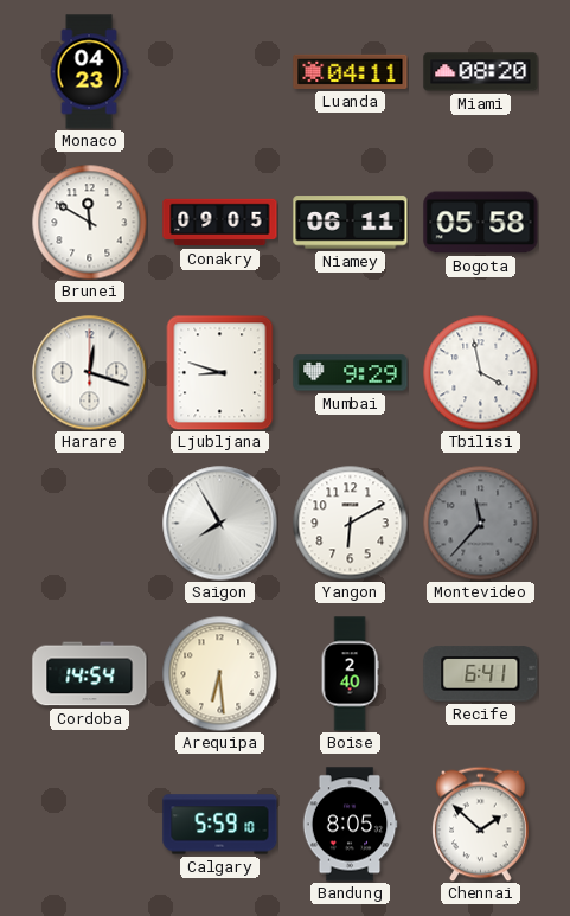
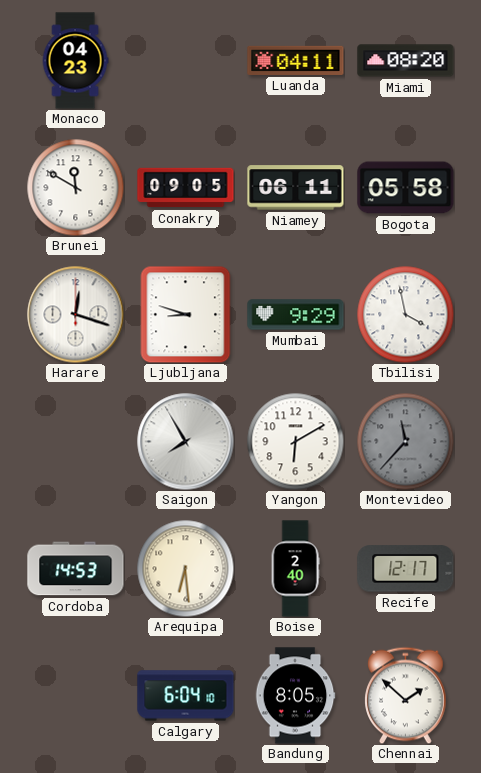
Cordoba: 14:54 -> 14:53 (76, 569)
Recife: 6:41 -> 12:17 (406, 569)
Calgary: 5:59 -> 6:04 (186, 696)
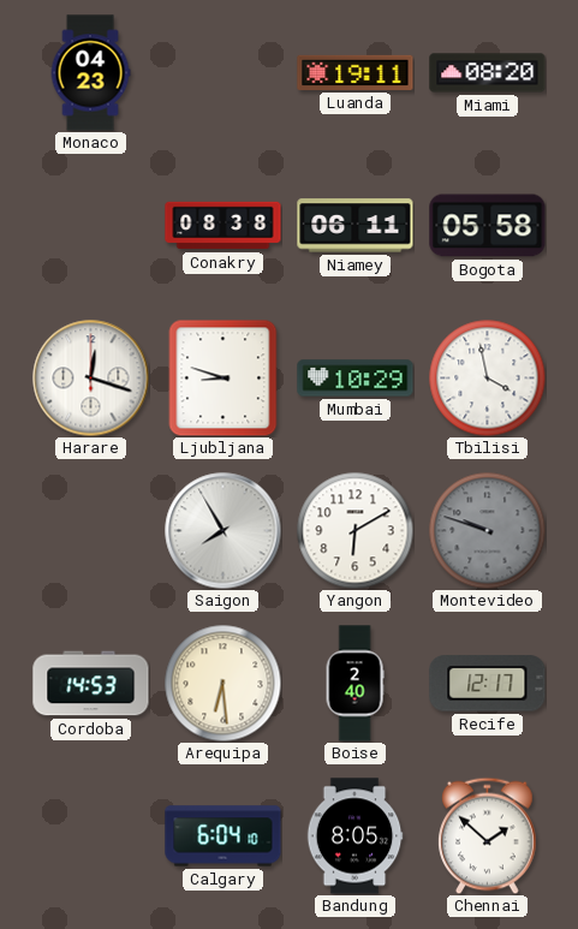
Luanda: 04:11 -> 19:11 (356, 72)
Brunei: 11:50 -> none (75, 187)
Conakry: 09:05 -> 08:38 (224, 226)
Mumbai: 9:29 -> 10:29 (356, 379)
Montevideo: 11:37 -> 9:48 (487, 530)
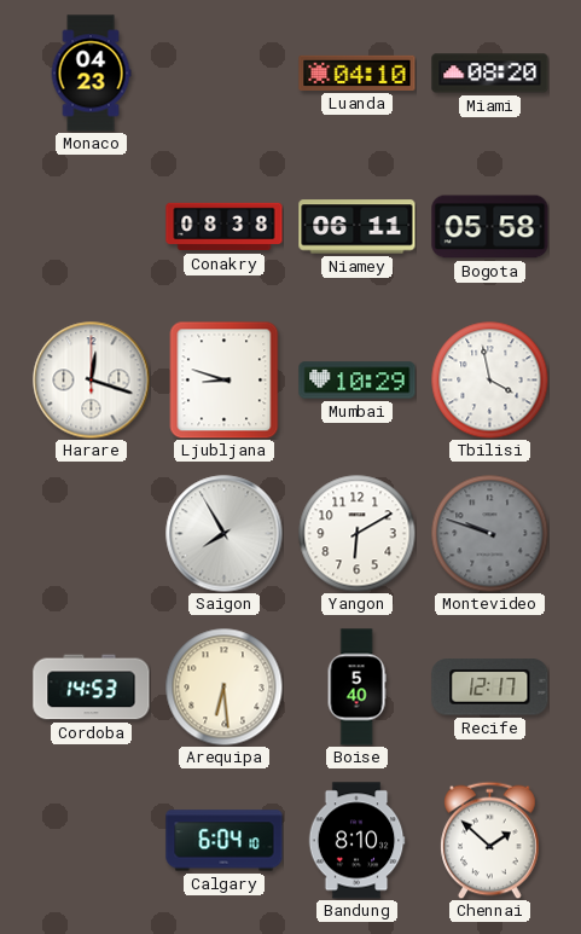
Luanda: 19:11 -> 04:10 (358, 72)
Boise: 2:40 -> 5:40 (356, 688)
Bandung: 8:05 -> 8:10 (356, 841)
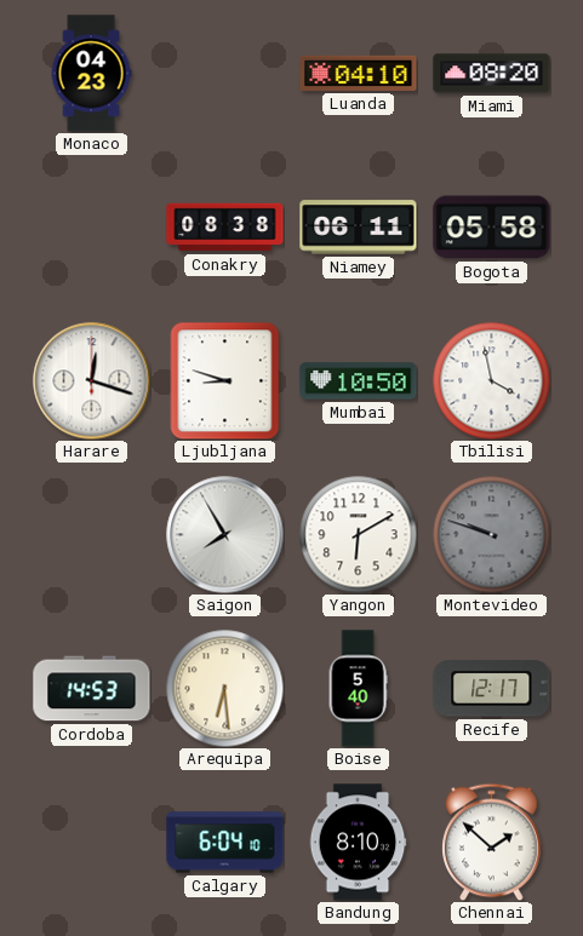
Mumbai: 10:29 -> 10:50 (359, 381)
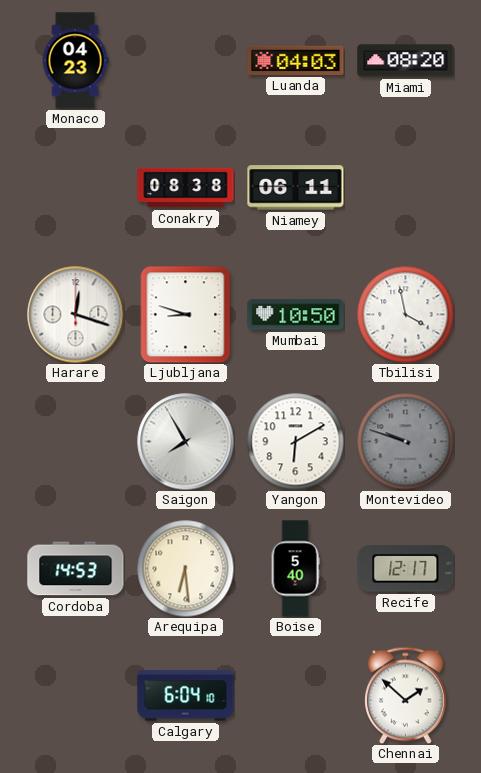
Luanda: 04:10 -> 04:03 (296, 60)
Bogota: 05:58 -> none (492, 228)
Bandung: 8:10 -> none (358, 843)
